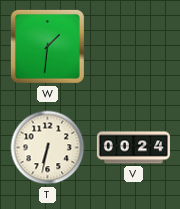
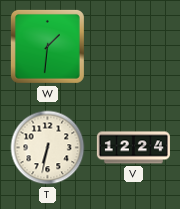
V: 00:24 -> 12:24 (133, 148)
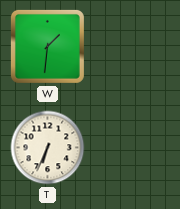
T: 6:32 -> 6:34 (48, 148)
V: 12:24 -> none (133, 148)
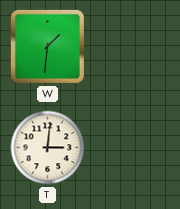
T: 6:34 -> 3:01 (48, 148)
